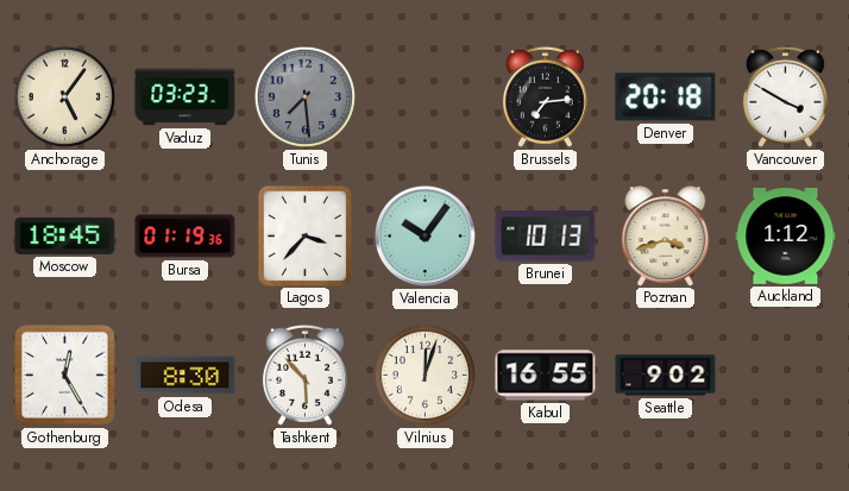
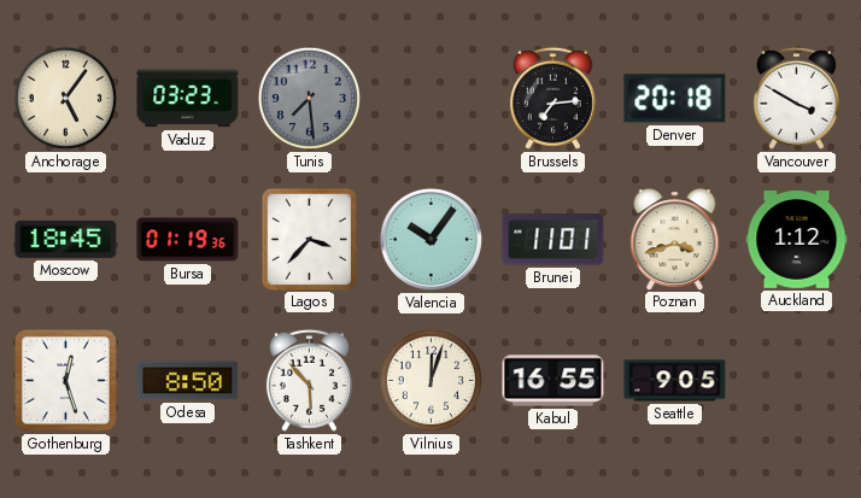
Brunei: 10:13 -> 11:01 (553, 240)
Gothenburg: 12:25 -> 12:27 (66, 381)
Odesa: 8:30 -> 8:50 (188, 381)
Seattle: 9:02 -> 9:05 (675, 381)
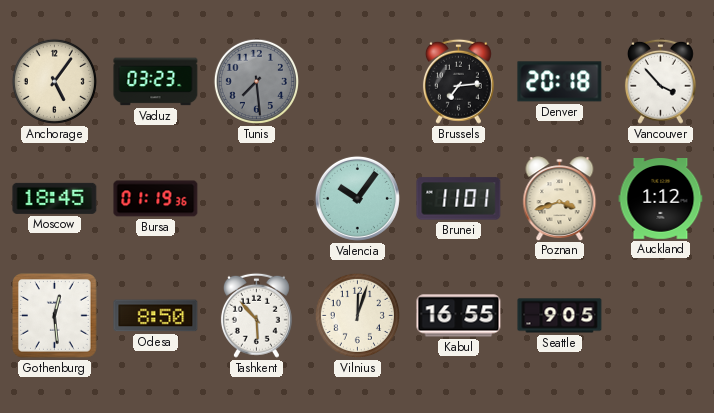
Vancouver: 3:50 -> 3:53 (660, 81)
Lagos: 3:37 -> none (309, 239)
Gothenburg: 12:27 -> 12:29 (55, 316)
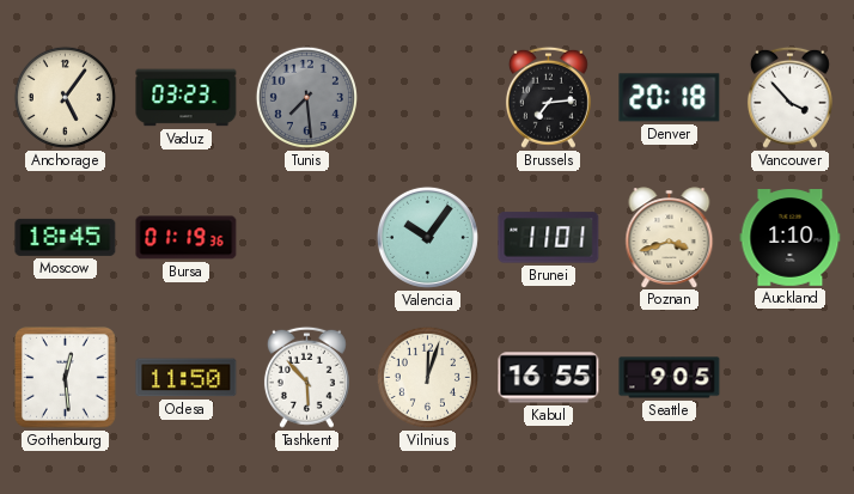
Auckland: 1:12 -> 1:10 (791, 238)
Odesa: 8:50 -> 11:50 (187, 378)
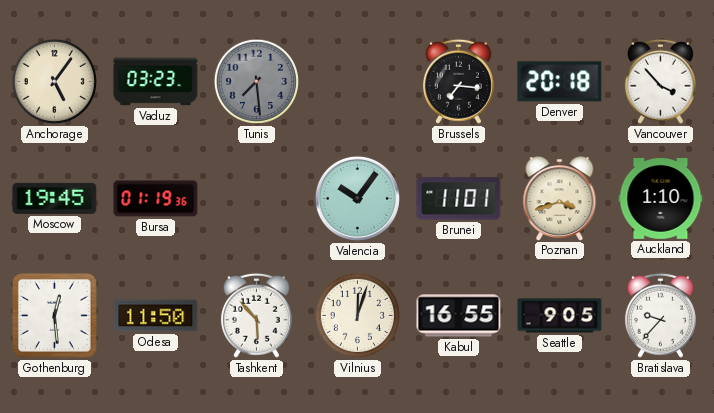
Brussels: 7:14 -> 7:16 (458, 81)
Moscow: 18:45 -> 19:45 (55, 198)
Bratislava: none -> 9:37 (660, 315)
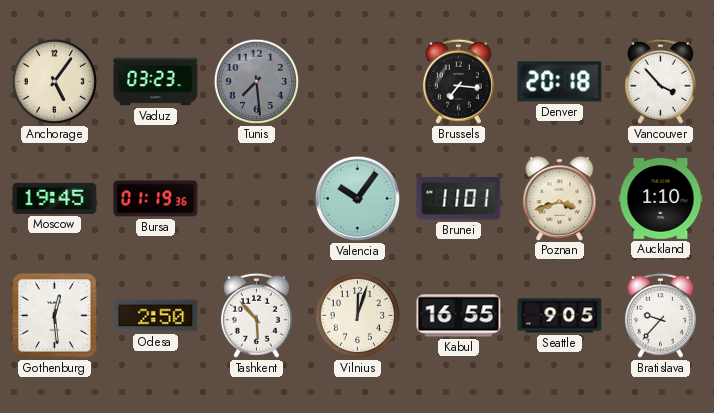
Odesa: 11:50 -> 2:50 (156, 316)
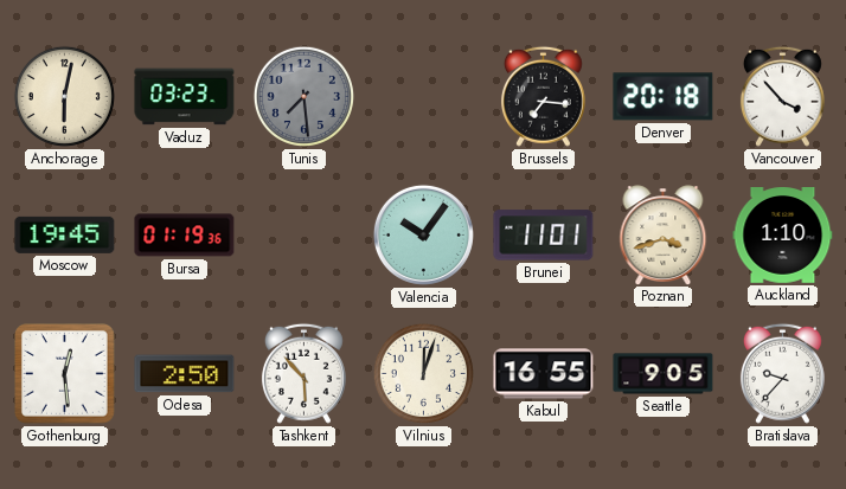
Anchorage: 5:06 -> 6:02 (64, 96)
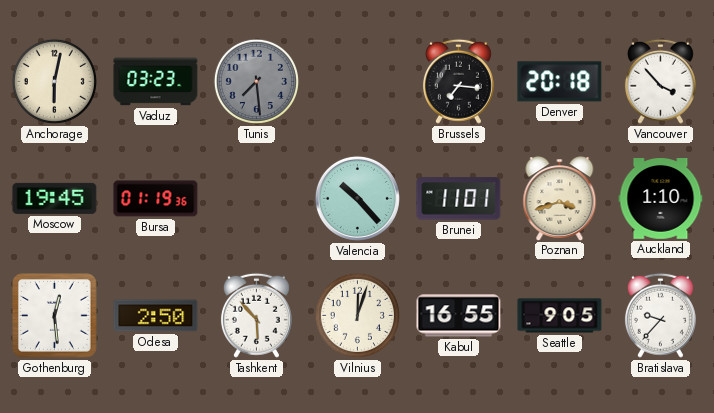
Valencia: 10:06 -> 10:23 (357, 198)
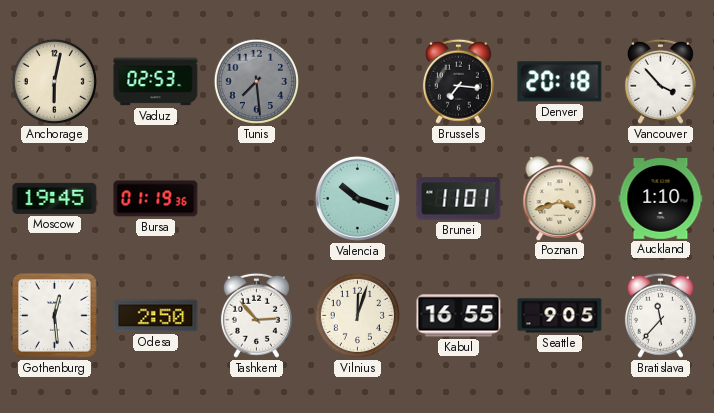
Vaduz: 03:23 -> 02:53 (156, 82)
Valencia: 10:23 -> 10:18 (357, 198)
Tashkent: 5:53 -> 2:53 (256, 315)
Bratislava: 9:37 -> 11:37 (660, 315)
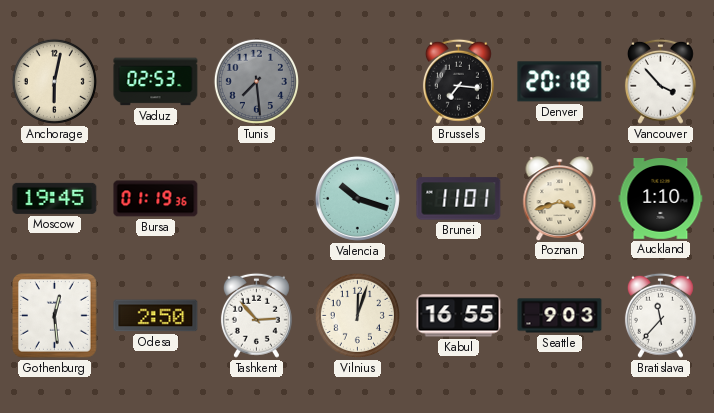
Seattle: 9:05 -> 9:03 (560, 316)
